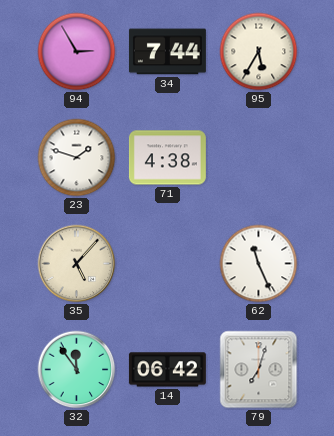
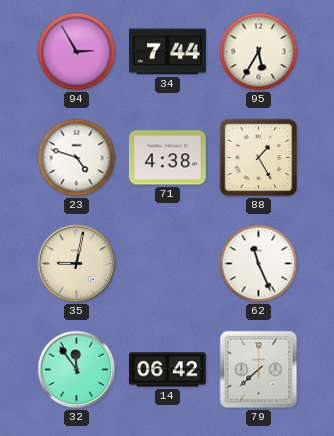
23: 1:48 -> 4:48 (77, 158)
88: none -> 1:25 (259, 158)
35: 5:07 -> 9:02 (77, 264)
79: 7:03 -> 7:38 (259, 370)
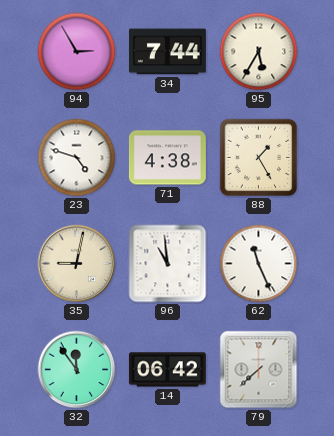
96: none -> 10:59 (168, 264)
